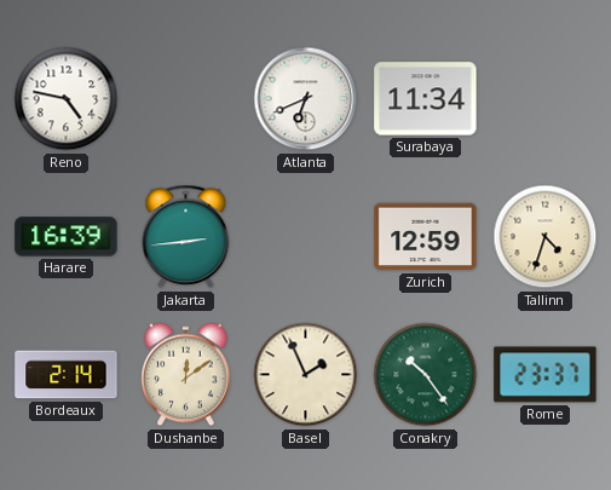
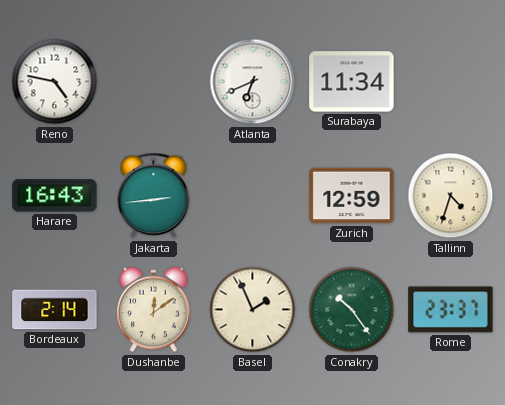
Harare: 16:39 -> 16:43 (55, 196)
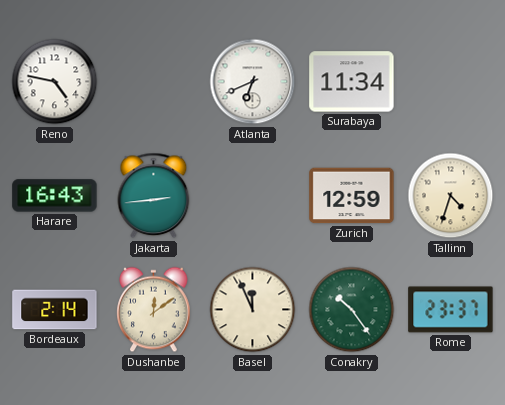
Basel: 1:56 -> 11:56 (253, 310)
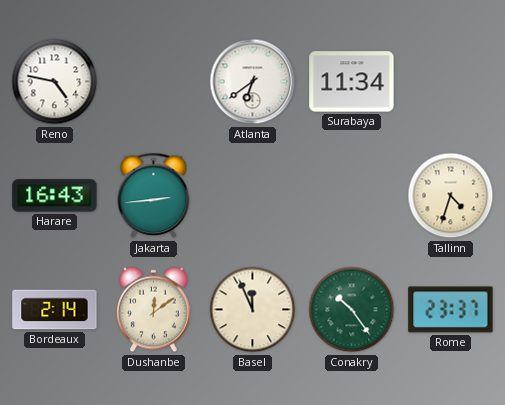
Atlanta: 6:41 -> 6:39 (253, 82)
Zurich: 12:59 -> none (352, 196)
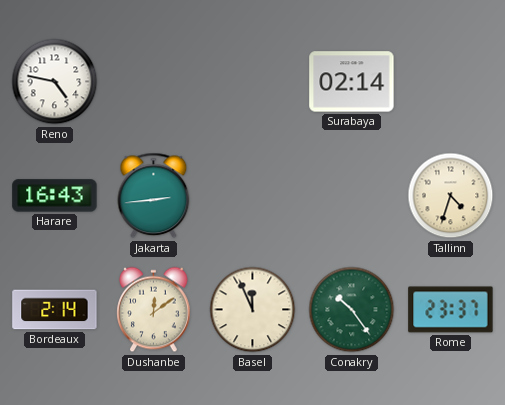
Atlanta: 6:39 -> none (253, 82)
Surabaya: 11:34 -> 02:14 (352, 82)
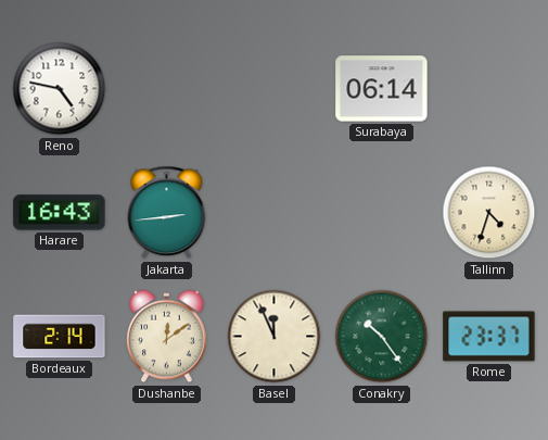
Surabaya: 02:14 -> 06:14 (382, 89)
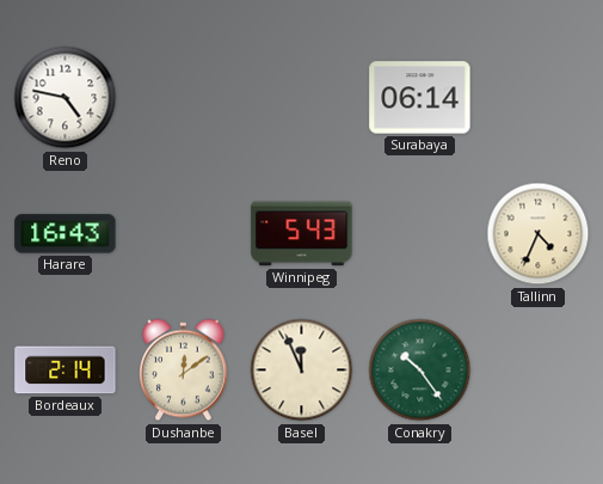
Jakarta: 2:44 -> none (167, 213)
Winnipeg: none -> 5:43 (302, 234)
Tallinn: 4:33 -> 4:34 (539, 234)
Rome: 23:37 -> none (489, 337)
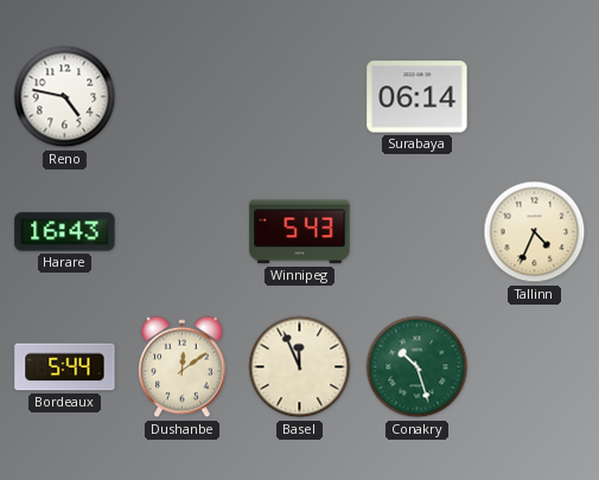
Bordeaux: 2:14 -> 5:44 (65, 367)
Conakry: 10:24 -> 10:27 (418, 367)
